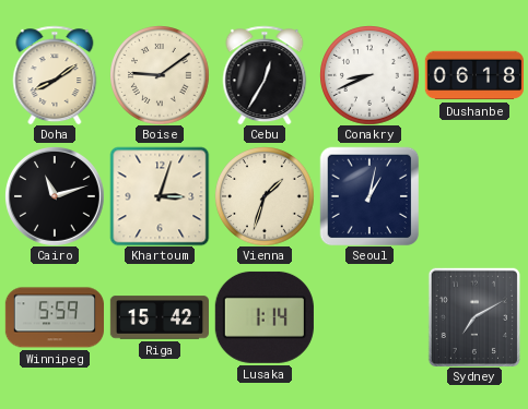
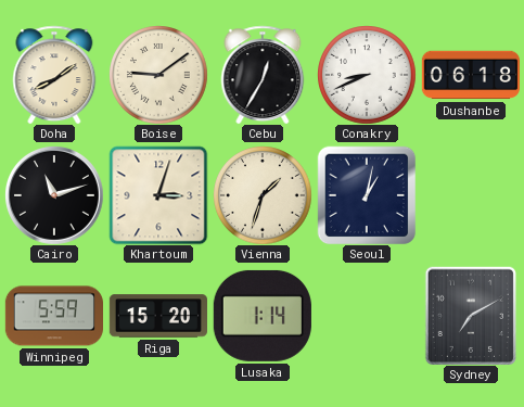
Riga: 15:42 -> 15:20 (157, 316)
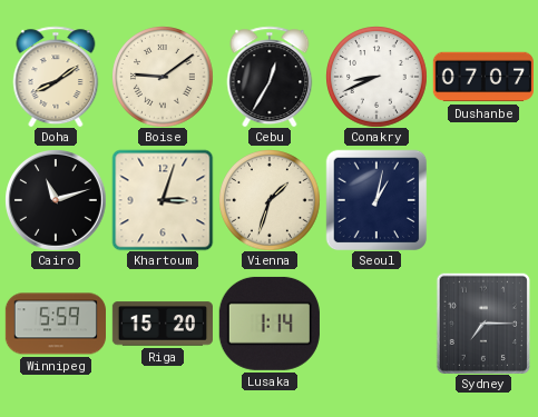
Dushanbe: 06:18 -> 07:07 (482, 77)
Sydney: 7:10 -> 7:15 (482, 322)
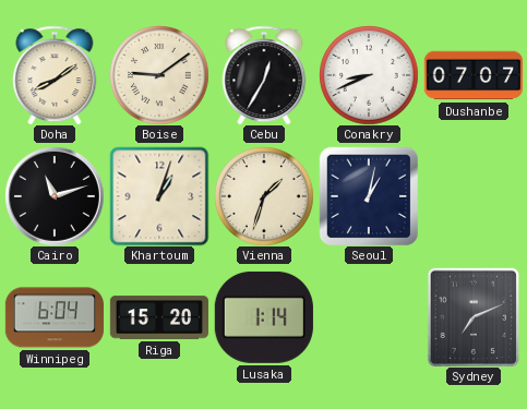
Khartoum: 3:03 -> 1:03 (159, 196)
Winnipeg: 5:59 -> 6:04 (53, 317)
Sydney: 7:15 -> 7:11 (472, 316)
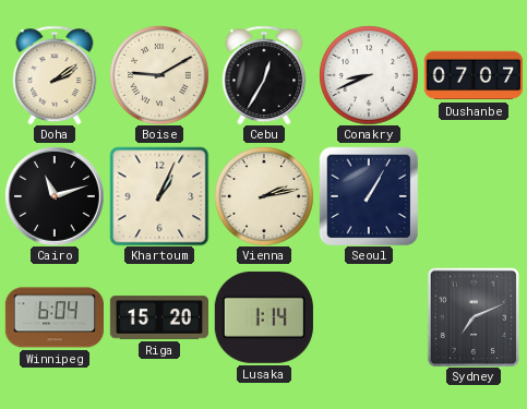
Doha: 8:09 -> 2:09 (55, 75)
Boise: 9:09 -> 9:10 (159, 75)
Khartoum: 1:03 -> 1:04 (159, 196)
Vienna: 1:33 -> 2:13 (264, 196)
Seoul: 1:02 -> 1:05 (369, 196)
